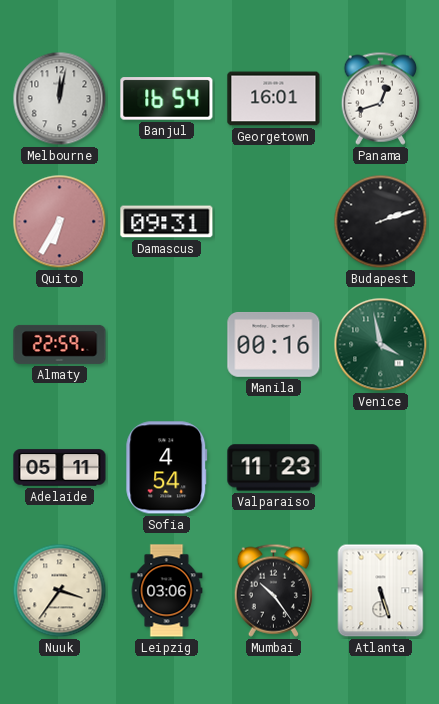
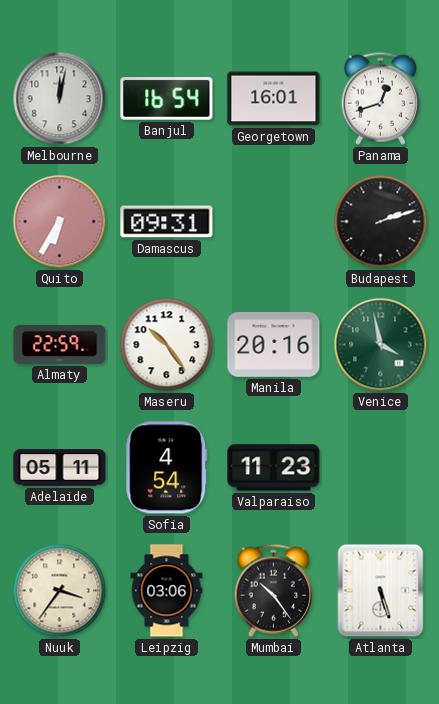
Maseru: none -> 10:24 (167, 345)
Manila: 00:16 -> 20:16 (274, 344)
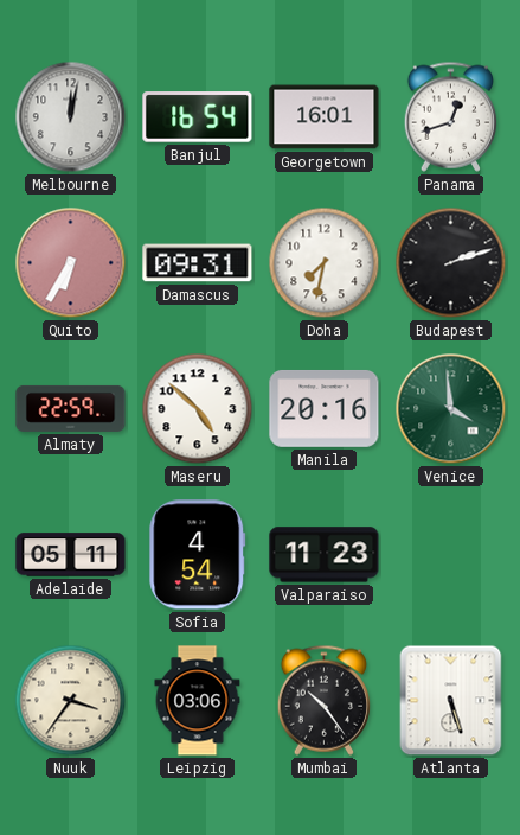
Doha: none -> 7:32 (325, 263)
Maseru: 10:24 -> 4:52 (198, 409)
Venice: 3:58 -> 3:59 (451, 409)
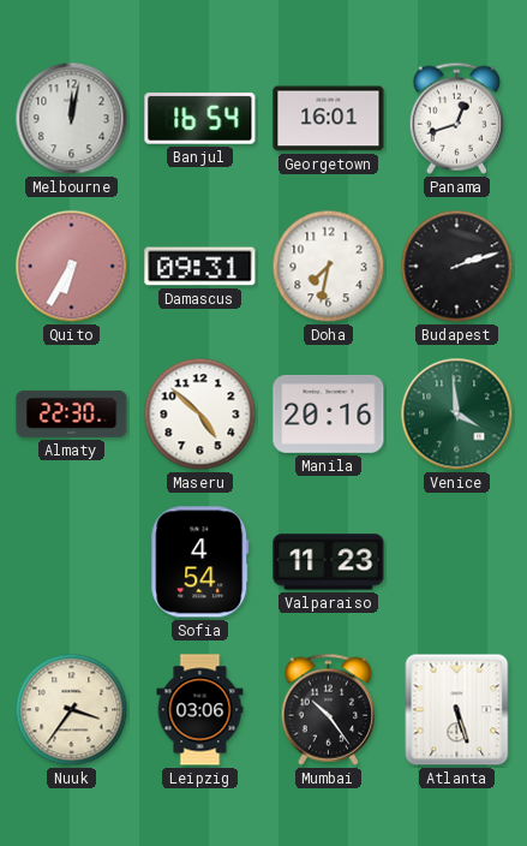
Almaty: 22:59 -> 22:30 (72, 413)
Adelaide: 05:11 -> none (71, 555)
